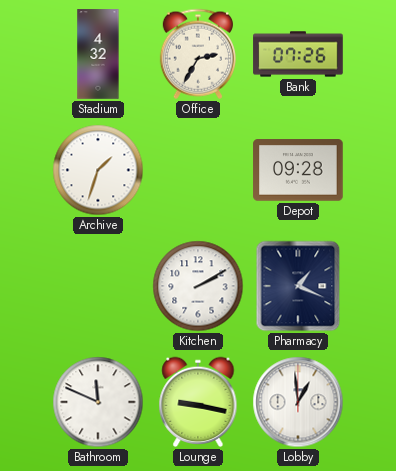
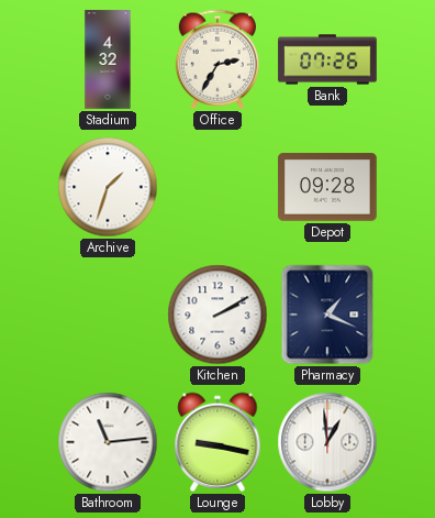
Bathroom: 11:49 -> 11:14 (108, 442)
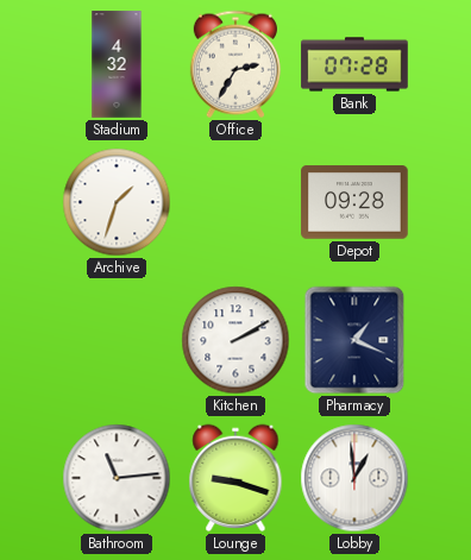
Bank: 07:26 -> 07:28 (354, 64)
Lounge: 9:17 -> 9:18 (235, 478)
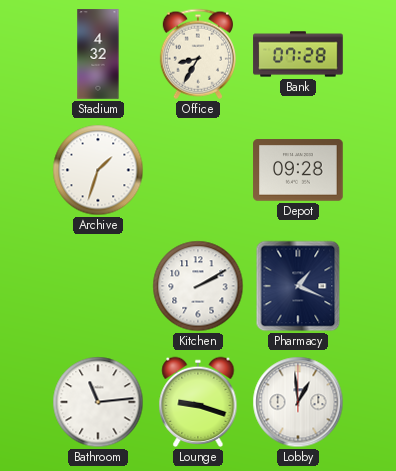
Office: 2:35 -> 8:35 (198, 54)
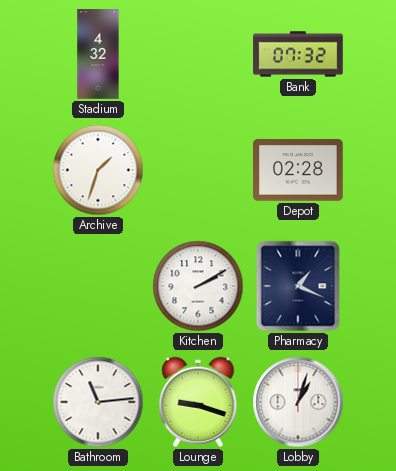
Office: 8:35 -> none (198, 54)
Bank: 07:28 -> 07:32 (298, 54)
Depot: 09:28 -> 02:28 (298, 170)
Lobby: 12:59 -> 1:03 (298, 402)
